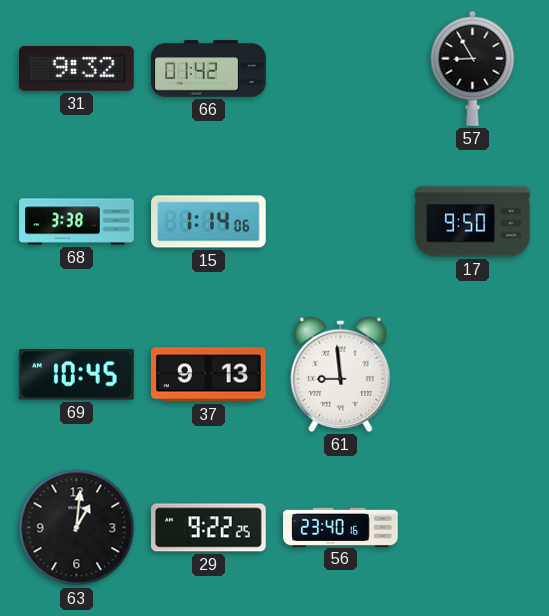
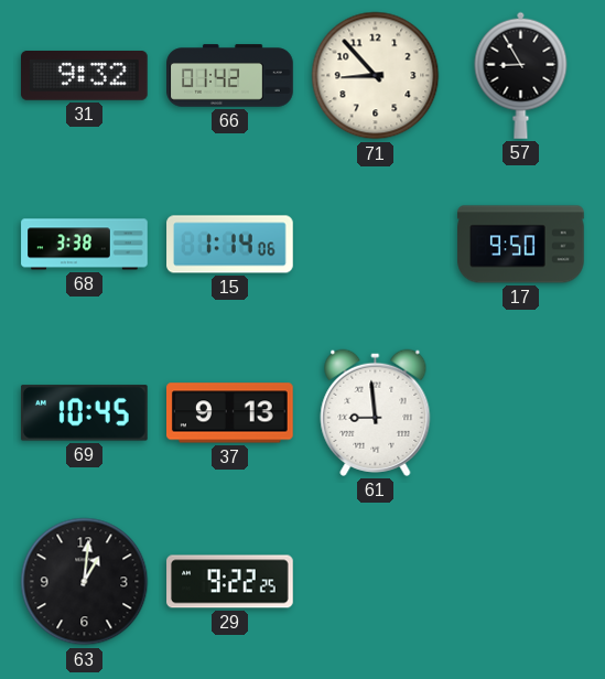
71: none -> 8:53 (376, 76)
56: 23:40 -> none (341, 527)
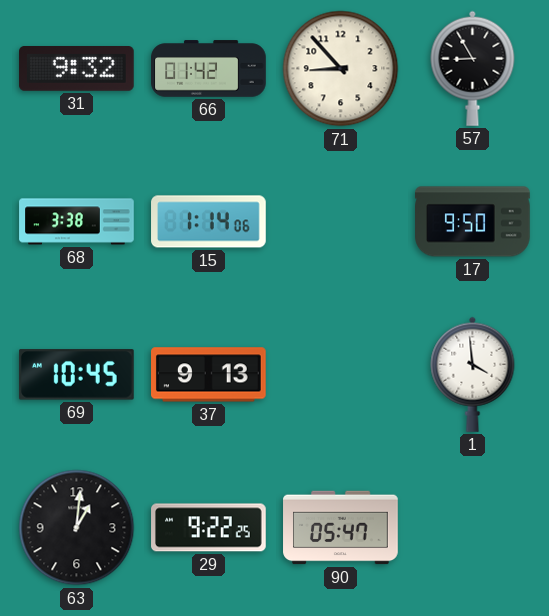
61: 8:59 -> none (376, 412)
1: none -> 3:59 (473, 374)
90: none -> 05:47 (341, 528)
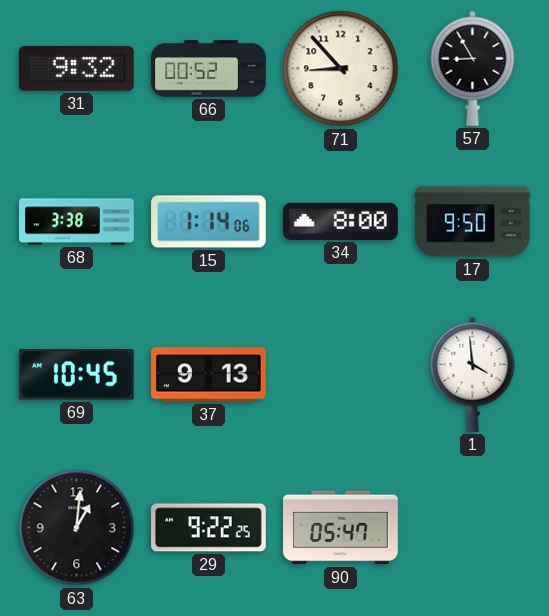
66: 01:42 -> 00:52 (209, 69)
34: none -> 8:00 (341, 221)
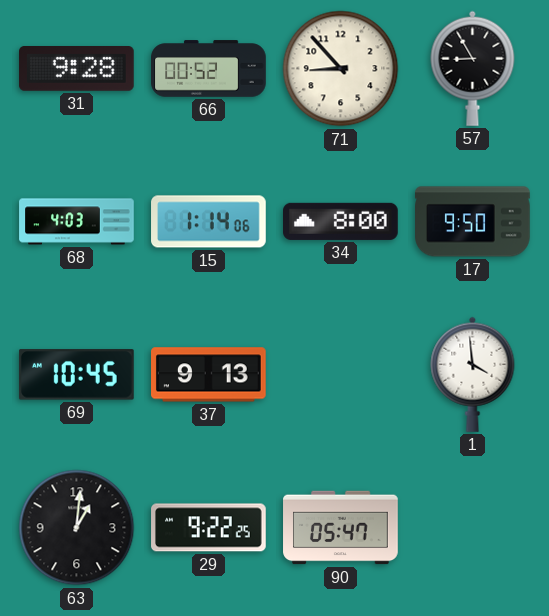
31: 9:32 -> 9:28 (77, 69)
68: 3:38 -> 4:03 (77, 222)
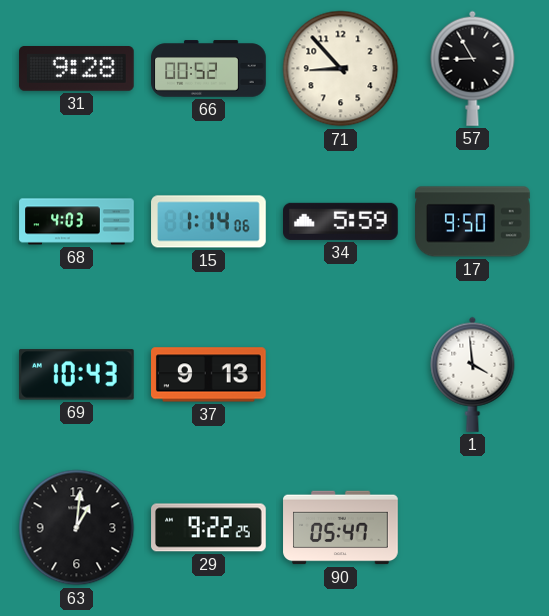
34: 8:00 -> 5:59 (341, 221)
69: 10:45 -> 10:43 (76, 375)
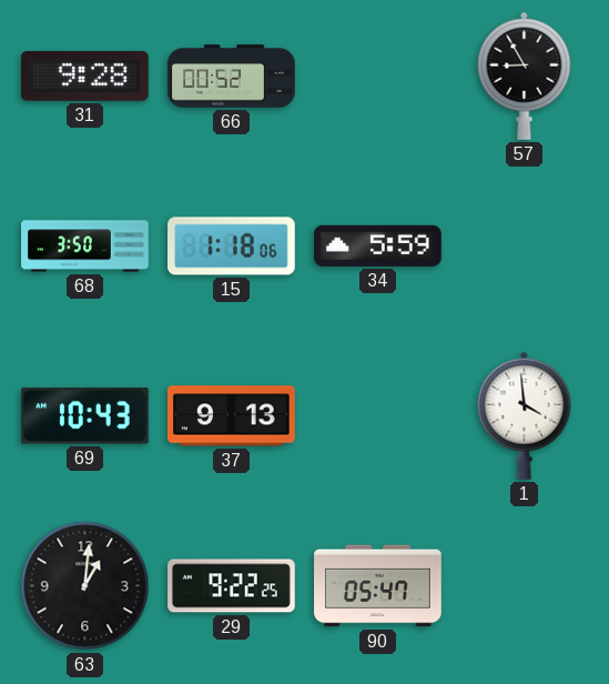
71: 8:53 -> none (341, 69)
68: 4:03 -> 3:50 (85, 247)
15: 1:14 -> 1:18 (232, 247)
17: 9:50 -> none (473, 222)
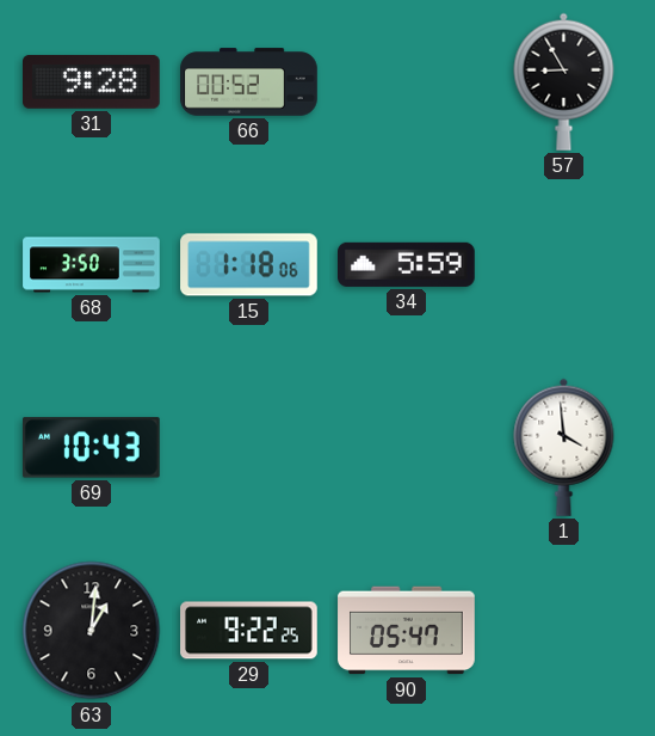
37: 9:13 -> none (232, 416)
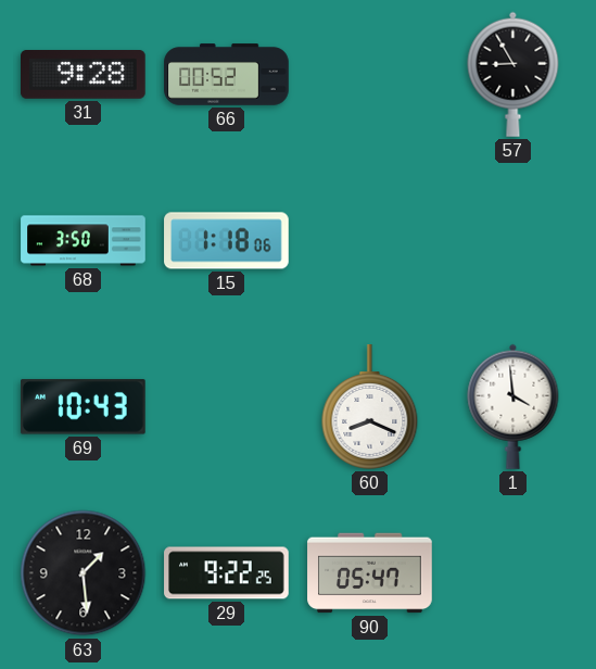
34: 5:59 -> none (407, 264)
60: none -> 8:19 (370, 407)
63: 1:01 -> 1:29 (84, 573)
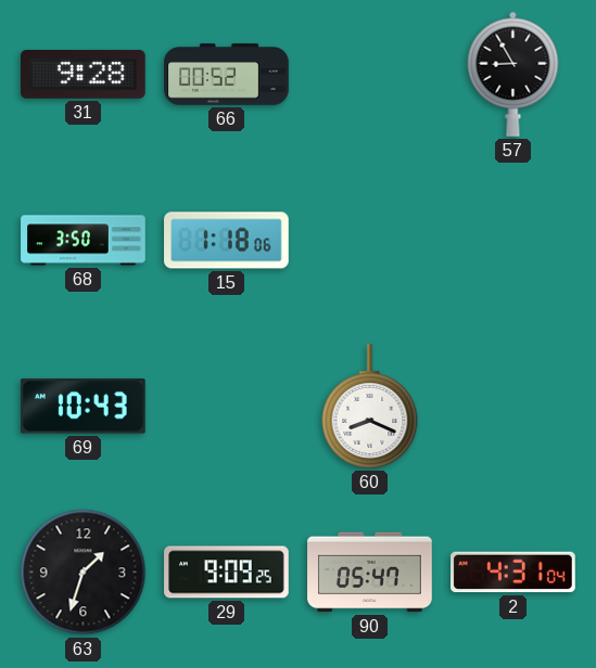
1: 3:59 -> none (513, 406)
63: 1:29 -> 1:33 (84, 573)
29: 9:22 -> 9:09 (227, 573)
2: none -> 4:31 (513, 573)
